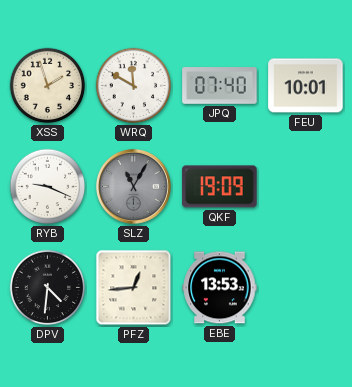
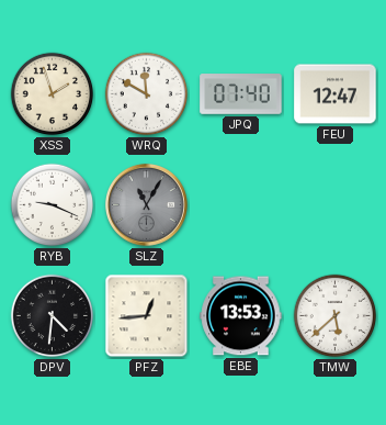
FEU: 10:01 -> 12:47 (336, 94)
QKF: 19:09 -> none (220, 187)
TMW: none -> 5:38 (336, 316)
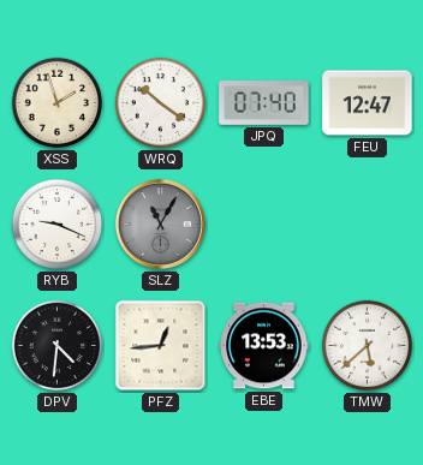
WRQ: 11:50 -> 10:21 (161, 103)
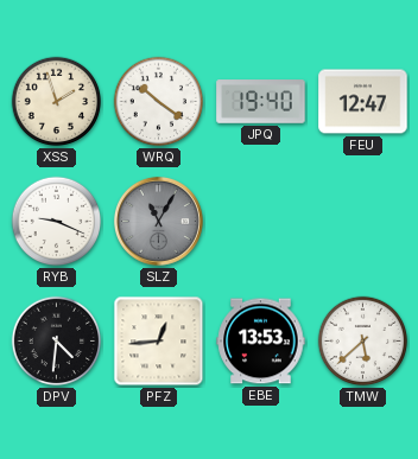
JPQ: 07:40 -> 19:40 (261, 102)
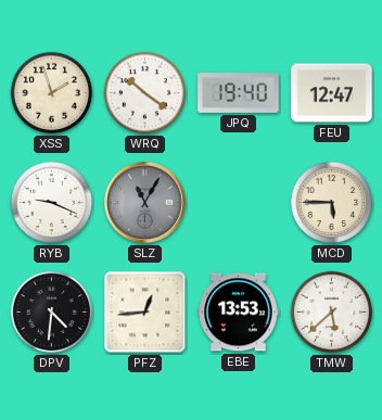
MCD: none -> 5:45 (332, 203)
